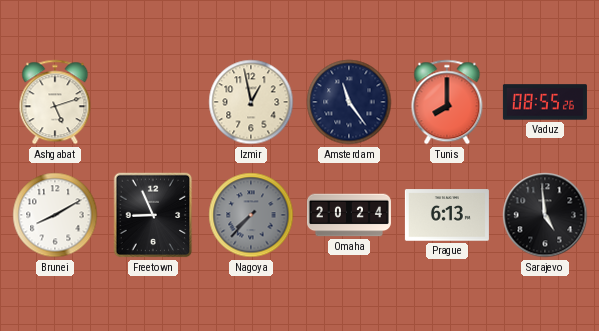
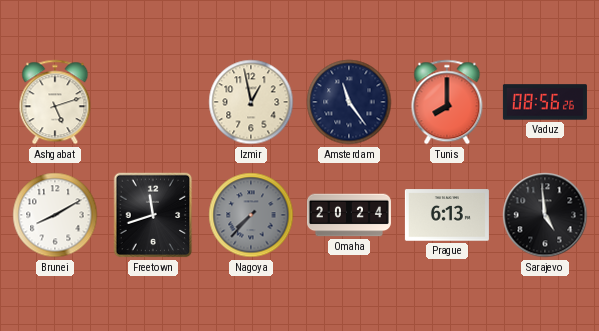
Vaduz: 08:55 -> 08:56 (545, 102)
Freetown: 8:56 -> 11:42 (153, 215)
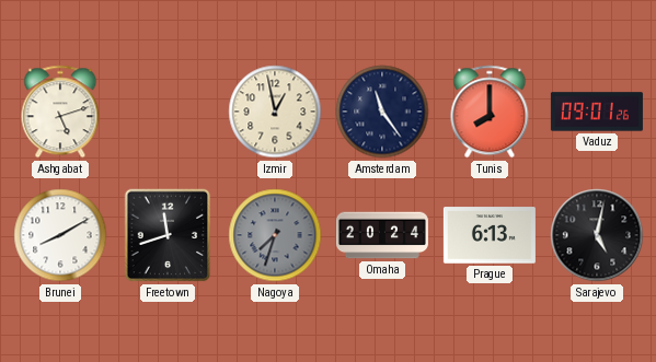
Vaduz: 08:56 -> 09:01 (597, 112)
Nagoya: 7:37 -> 7:33 (275, 235)
Sarajevo: 4:59 -> 5:02 (597, 235)
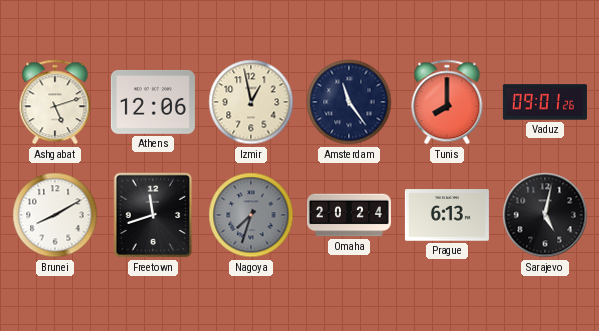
Athens: none -> 12:06 (153, 102)
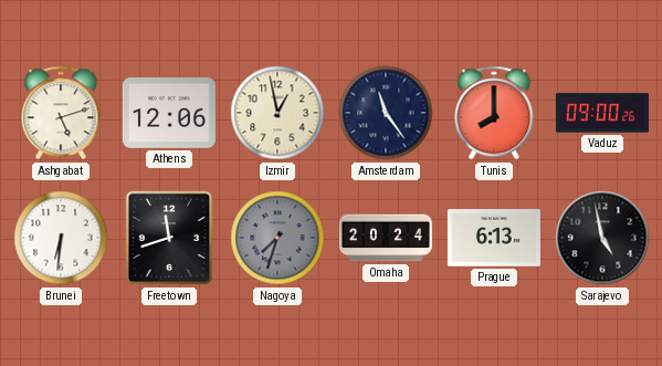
Vaduz: 09:01 -> 09:00 (602, 113)
Brunei: 8:10 -> 6:31 (61, 238)
Sarajevo: 5:02 -> 4:58 (602, 238)
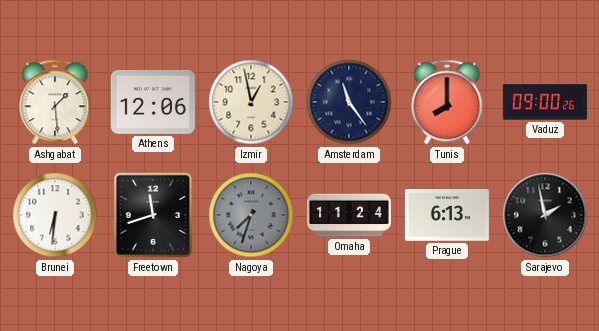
Ashgabat: 5:12 -> 1:29 (55, 102)
Omaha: 20:24 -> 11:24 (349, 215)
Sarajevo: 4:58 -> 1:58 (545, 215)
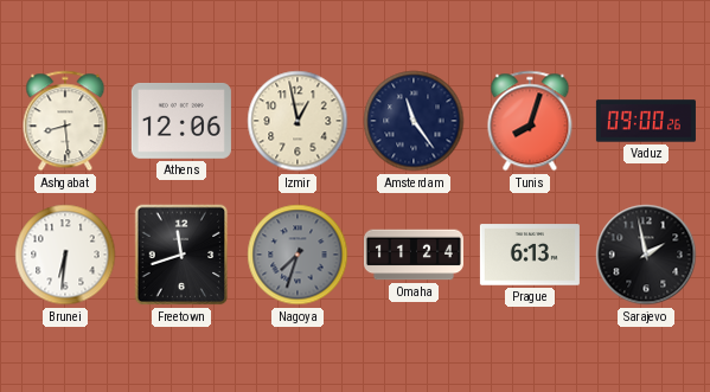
Ashgabat: 1:29 -> 8:29 (65, 121)
Tunis: 8:00 -> 8:03 (530, 121)
